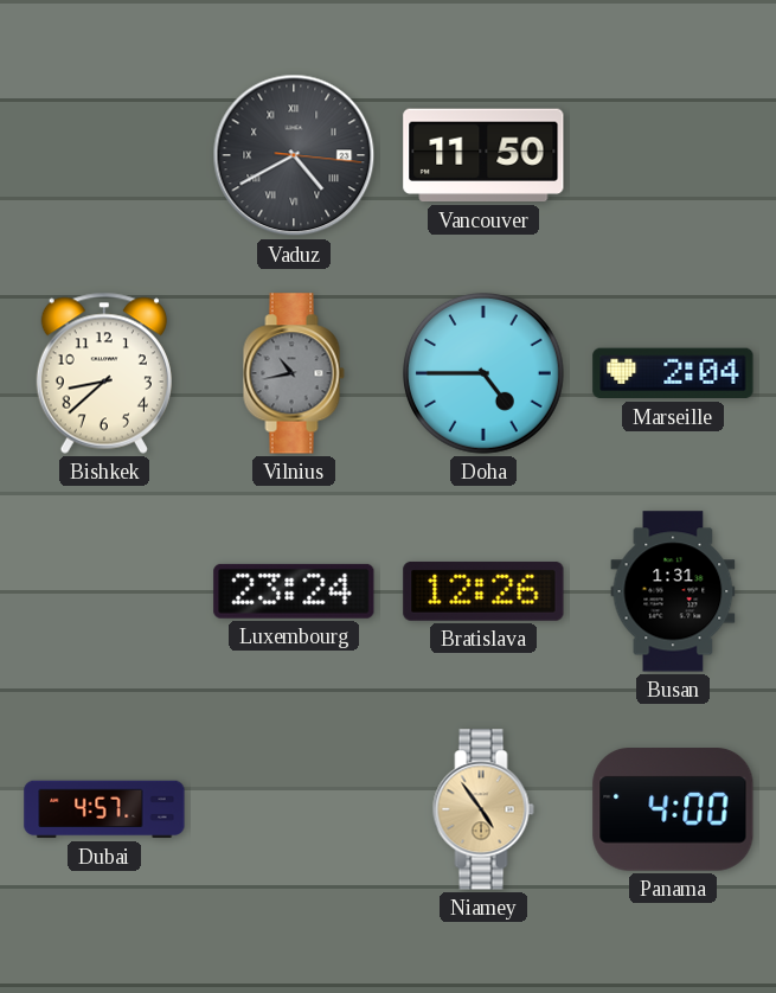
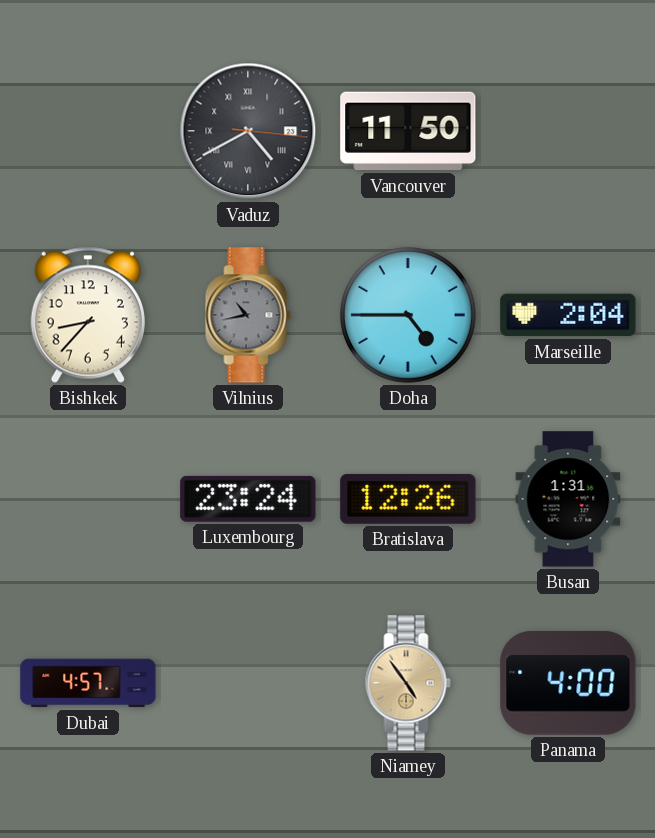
Bishkek: 8:38 -> 8:37 (88, 315)
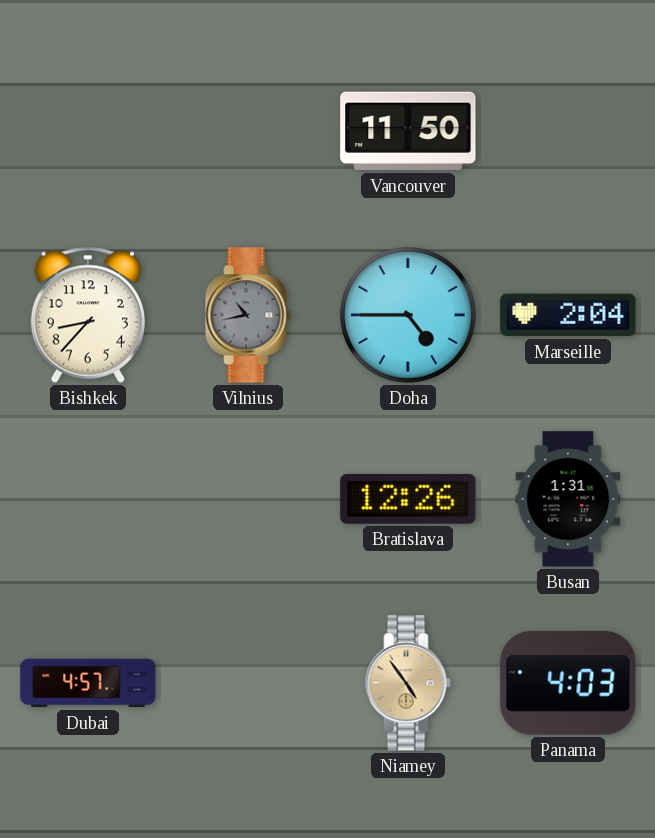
Vaduz: 4:40 -> none (248, 131)
Luxembourg: 23:24 -> none (248, 499)
Panama: 4:00 -> 4:03 (568, 684)
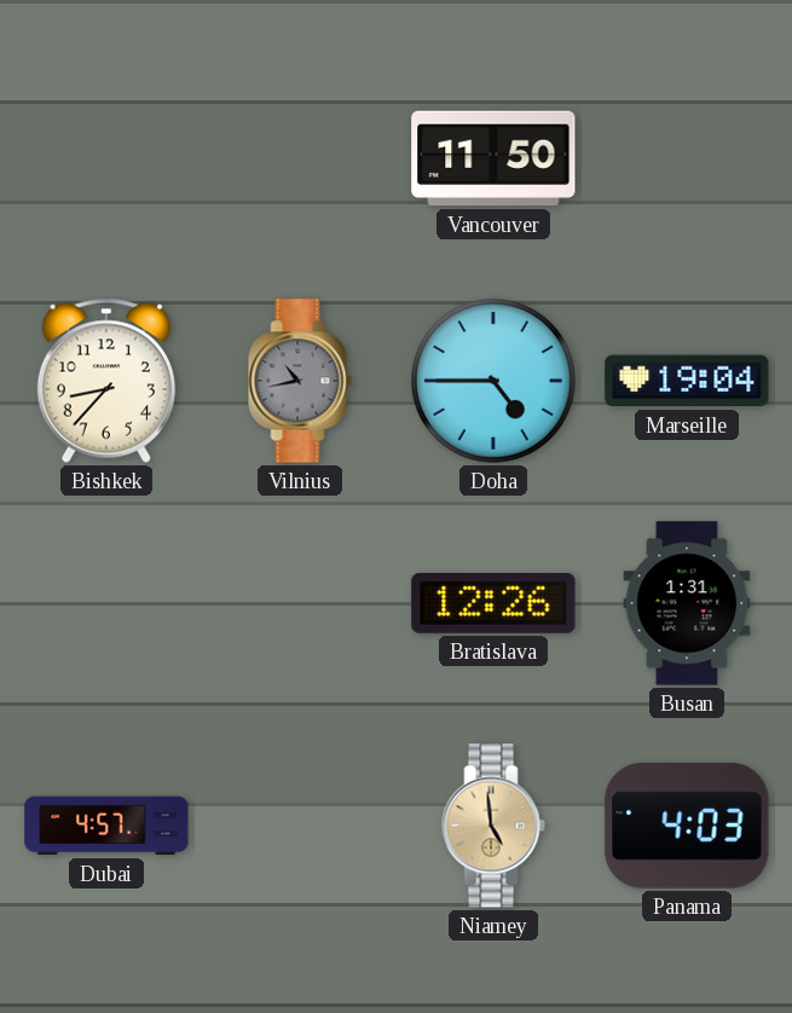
Marseille: 2:04 -> 19:04 (687, 381)
Niamey: 4:54 -> 4:59 (493, 826)
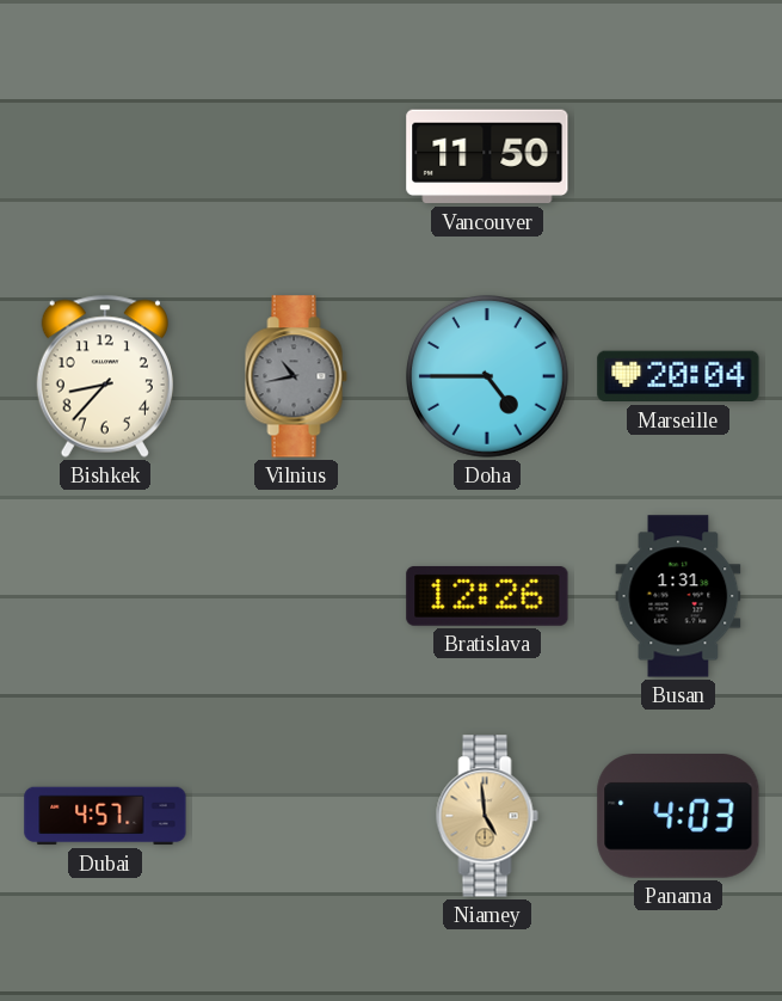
Marseille: 19:04 -> 20:04 (678, 376)
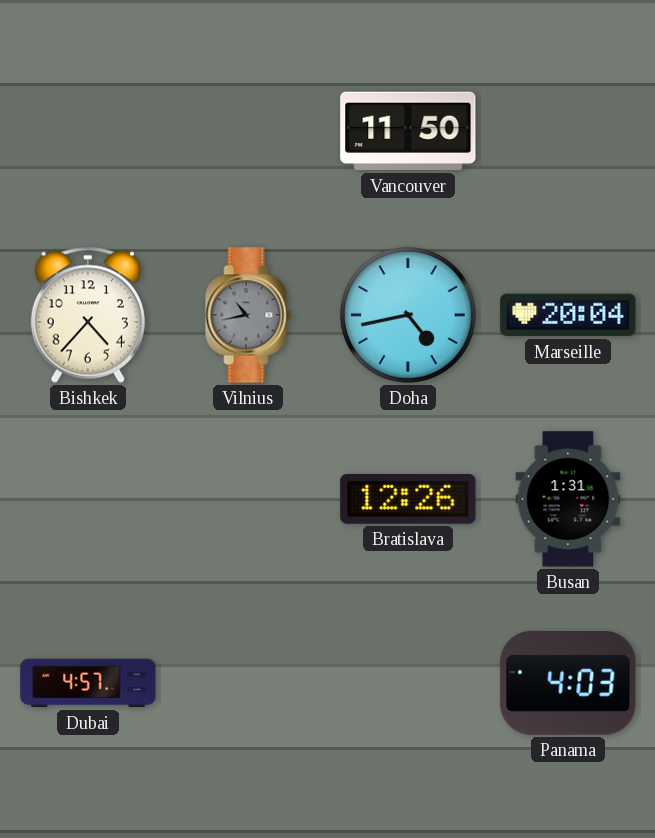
Bishkek: 8:37 -> 4:37 (88, 315)
Doha: 4:45 -> 4:43 (409, 316)
Niamey: 4:59 -> none (487, 816)
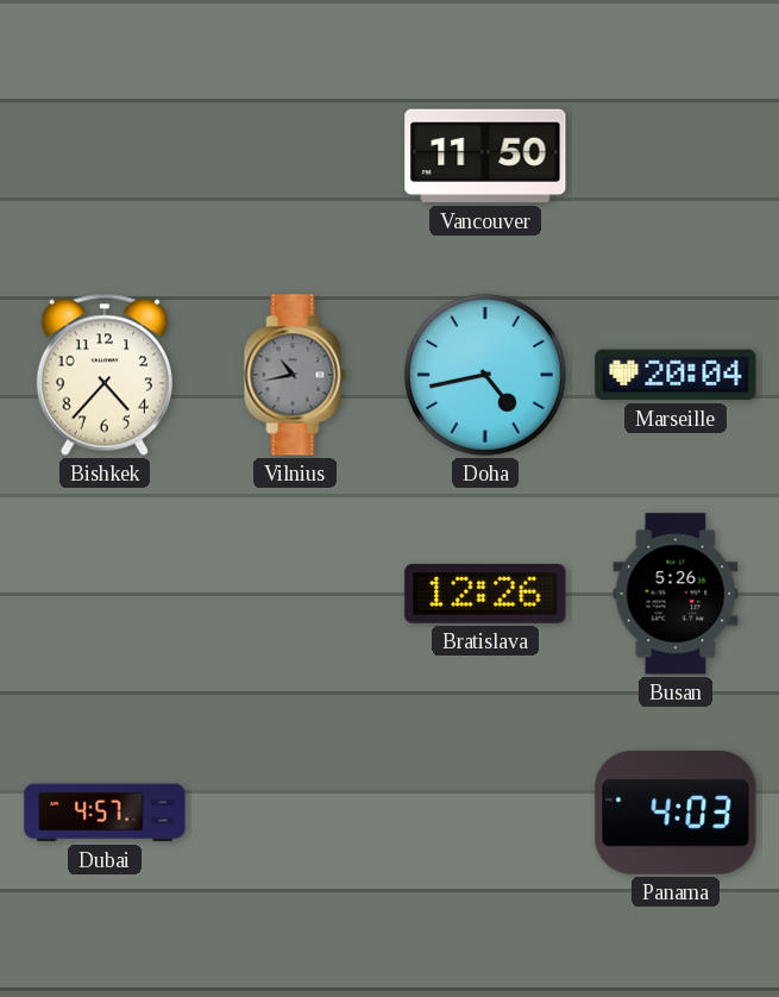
Busan: 1:31 -> 5:26 (676, 594)
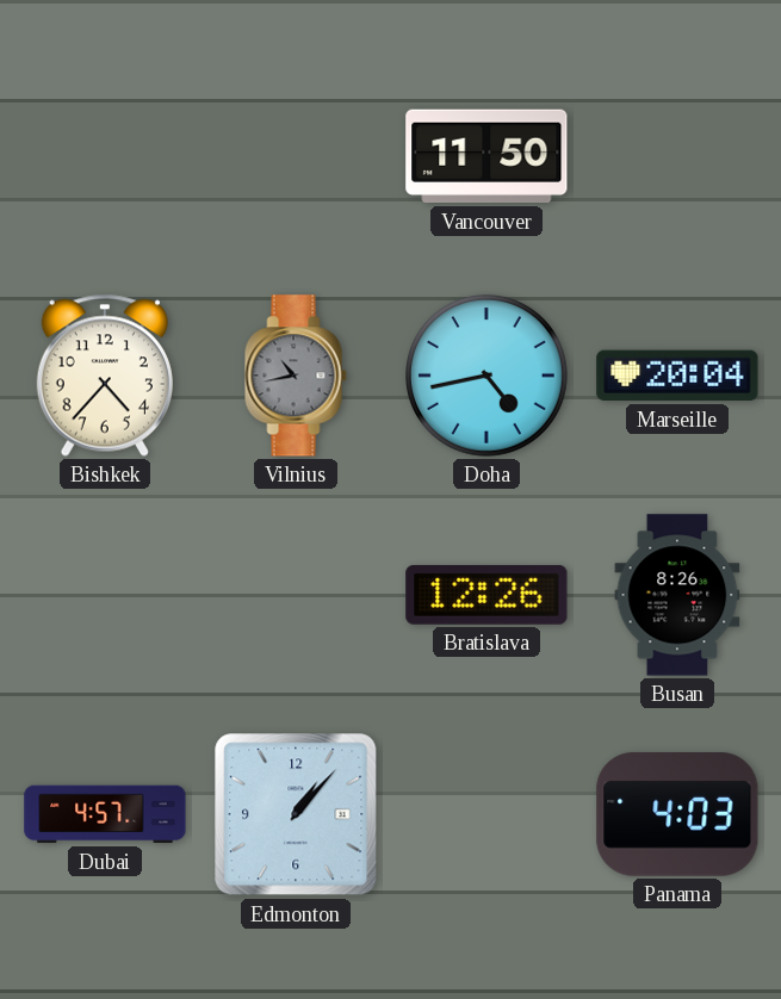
Busan: 5:26 -> 8:26 (677, 595)
Edmonton: none -> 1:07 (296, 814)
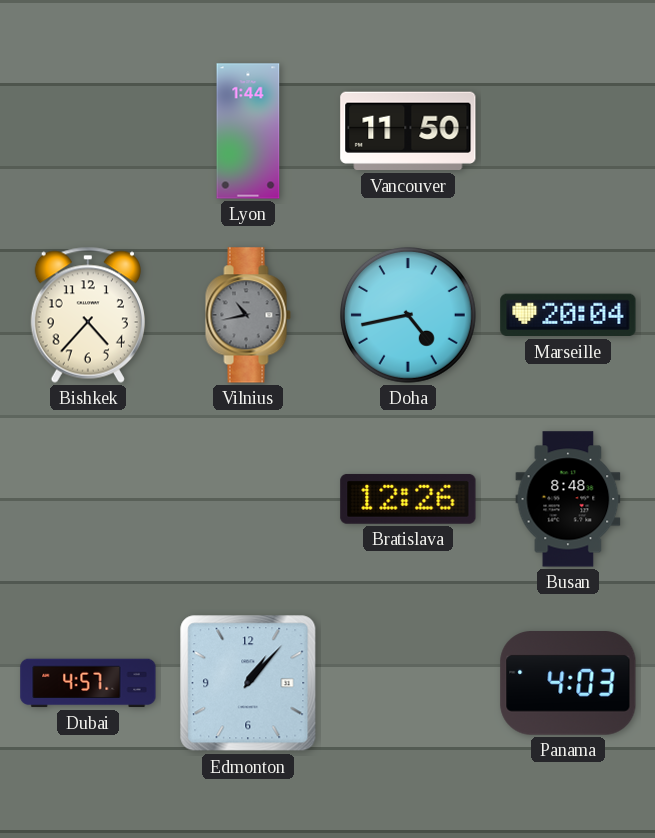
Lyon: none -> 1:44 (248, 131)
Busan: 8:26 -> 8:48 (568, 499)
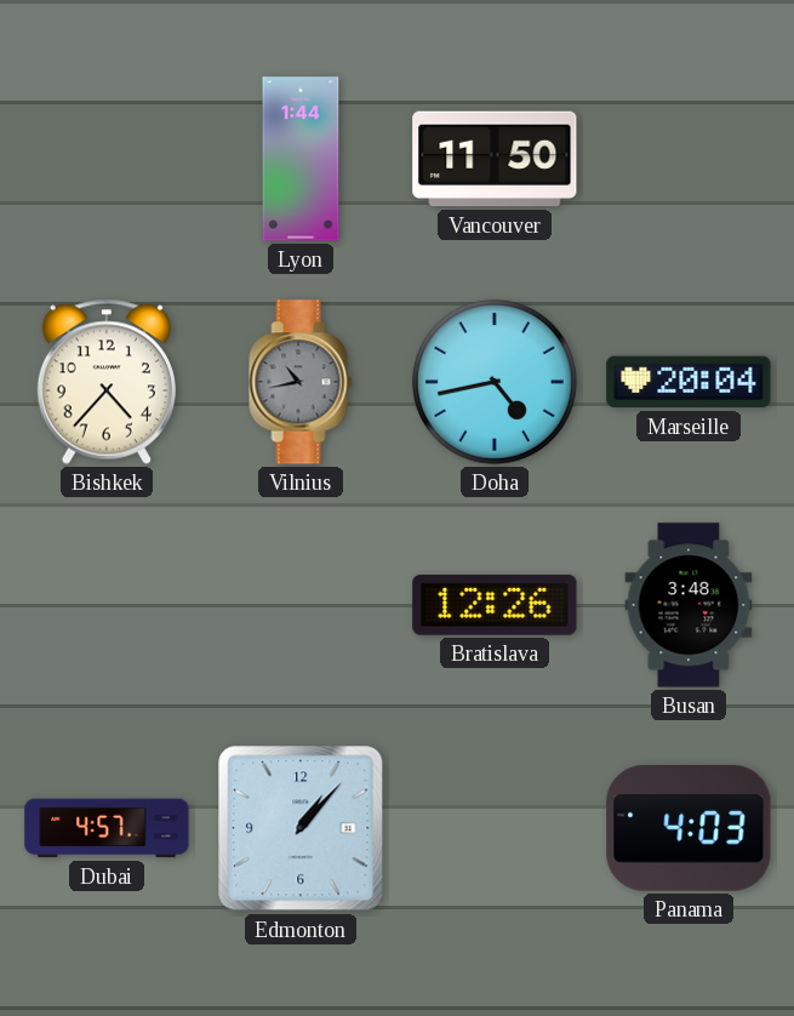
Busan: 8:48 -> 3:48 (689, 605)
